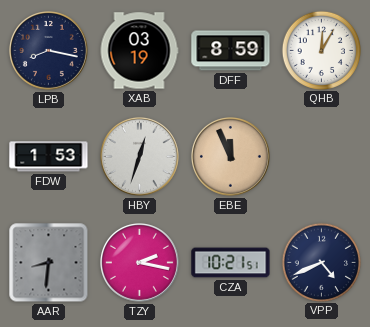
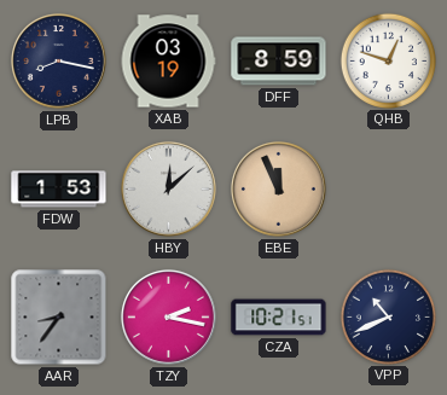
QHB: 12:05 -> 12:48 (388, 60)
HBY: 12:33 -> 12:08 (168, 188)
AAR: 8:31 -> 8:36 (59, 318)
VPP: 4:41 -> 10:41 (388, 316)
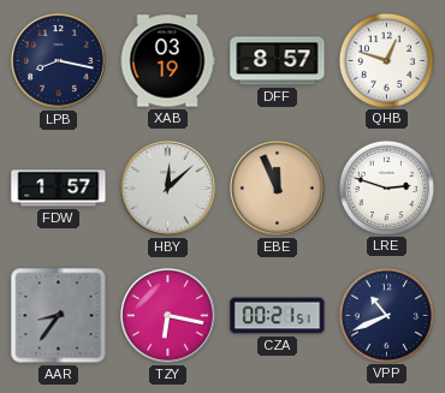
DFF: 8:59 -> 8:57 (278, 61)
FDW: 1:53 -> 1:57 (59, 189)
LRE: none -> 2:48 (386, 187)
TZY: 2:17 -> 6:17 (167, 315)
CZA: 10:21 -> 00:21 (278, 316)
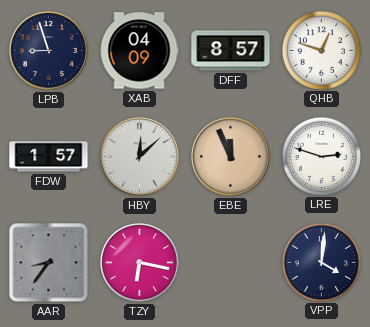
LPB: 8:17 -> 8:57 (48, 50)
XAB: 03:19 -> 04:09 (139, 51)
CZA: 00:21 -> none (278, 316)
VPP: 10:41 -> 4:01 (321, 262)
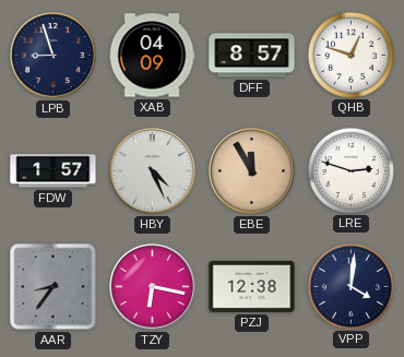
HBY: 12:08 -> 4:26 (152, 170)
EBE: 11:56 -> 11:55 (251, 170)
PZJ: none -> 12:38 (252, 286)
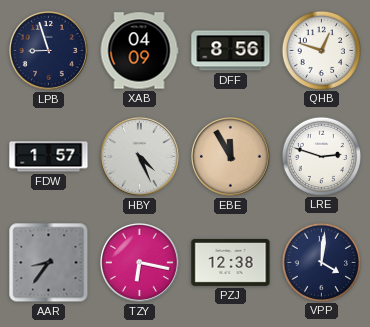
DFF: 8:57 -> 8:56 (231, 51)
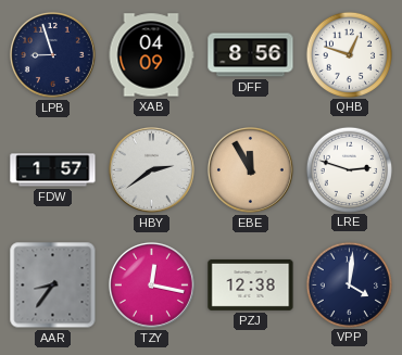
HBY: 4:26 -> 2:39 (151, 169)
TZY: 6:17 -> 12:17 (151, 284)
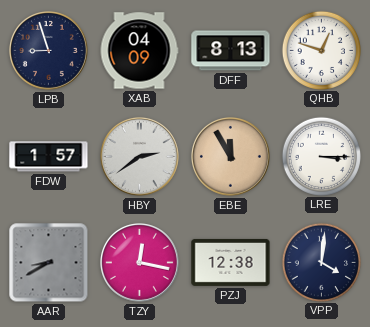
DFF: 8:56 -> 8:13 (231, 51)
LRE: 2:48 -> 3:15 (321, 156)
AAR: 8:36 -> 8:40 (49, 263)
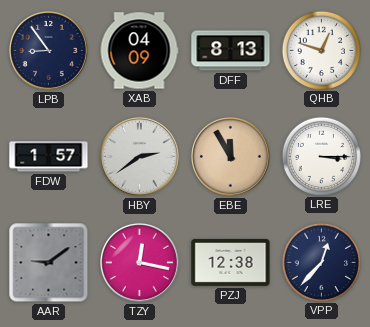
LPB: 8:57 -> 8:54 (48, 50)
AAR: 8:40 -> 9:09 (49, 263)
VPP: 4:01 -> 12:37 (321, 262)
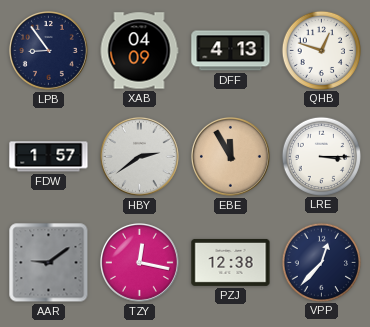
DFF: 8:13 -> 4:13 (231, 51)
